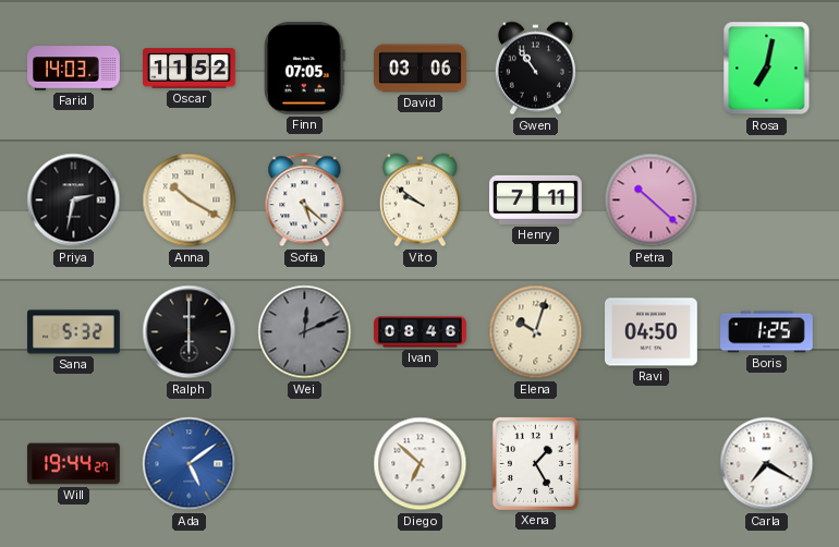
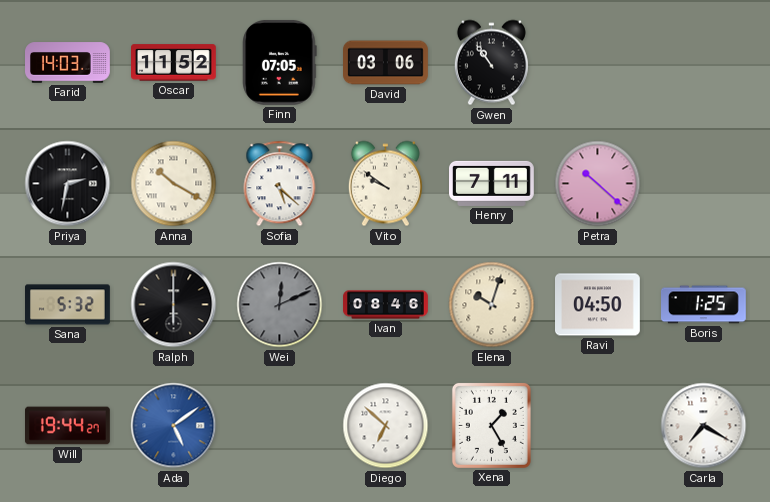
Rosa: 7:02 -> none (767, 69)
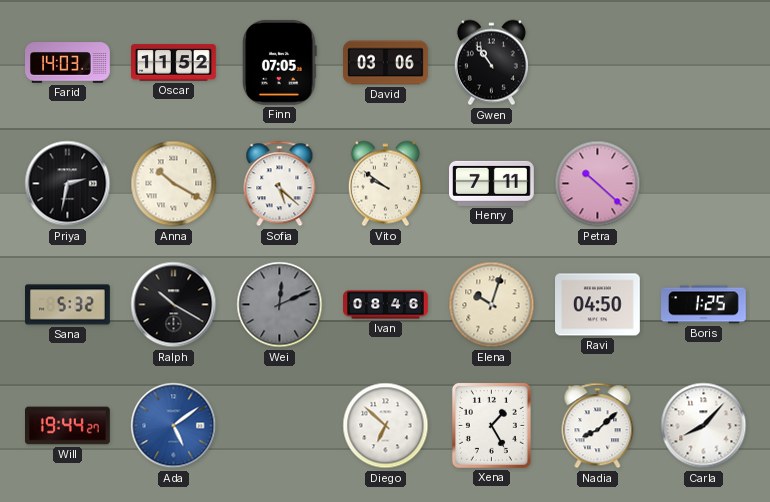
Ralph: 6:00 -> 10:20 (174, 305)
Nadia: none -> 8:08 (598, 426)
Carla: 7:20 -> 8:07 (704, 426)
